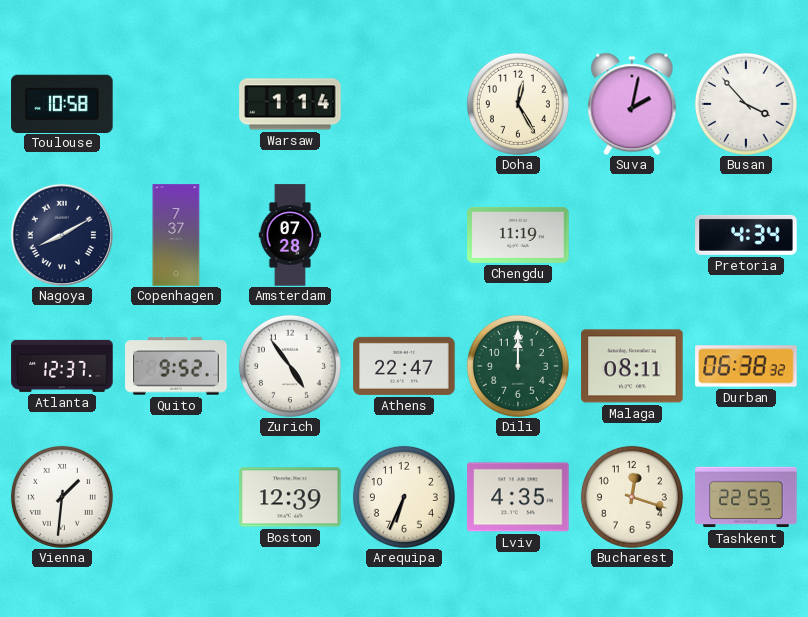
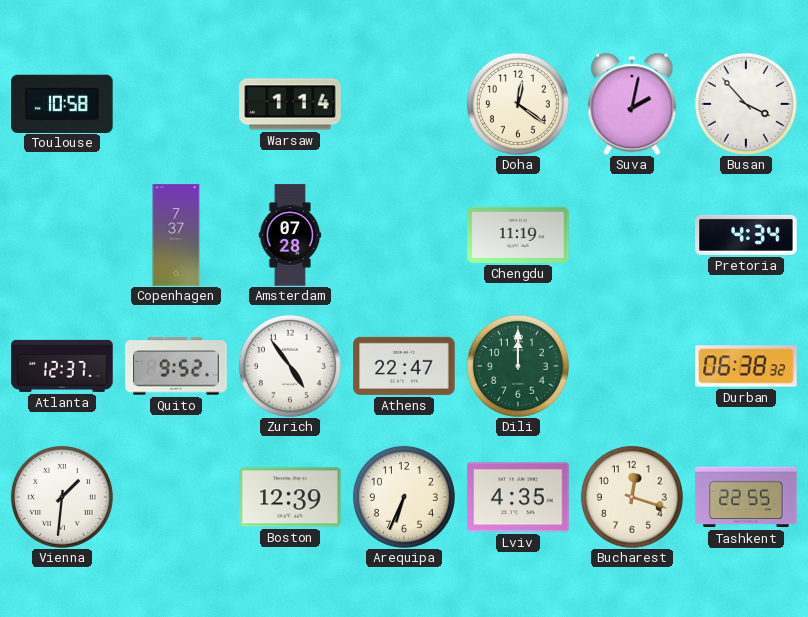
Doha: 12:25 -> 12:21 (518, 104)
Nagoya: 8:10 -> none (61, 234)
Malaga: 08:11 -> none (632, 366)
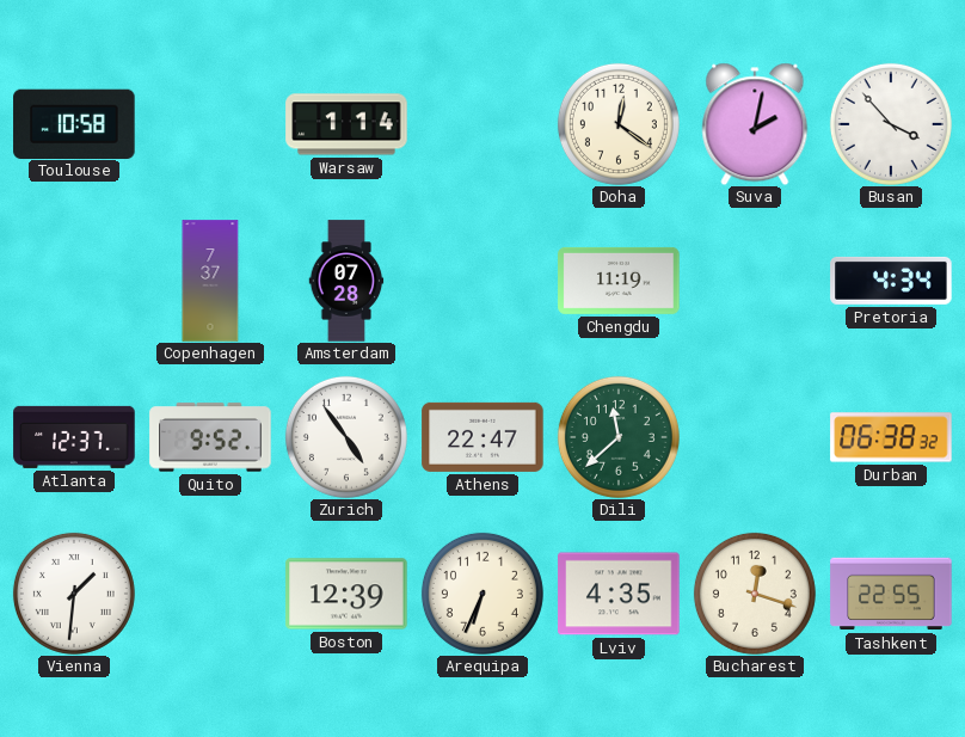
Dili: 12:00 -> 11:38 (619, 437)
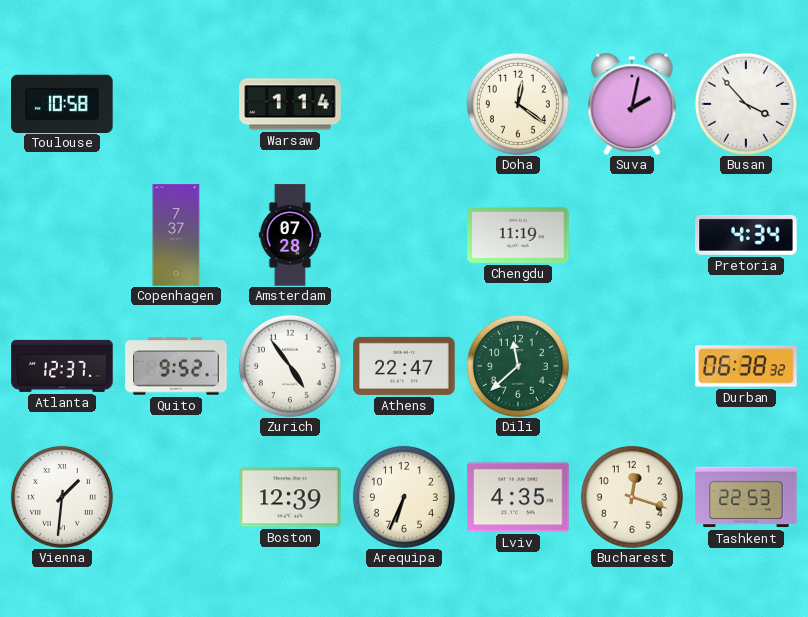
Tashkent: 22:55 -> 22:53 (746, 497)
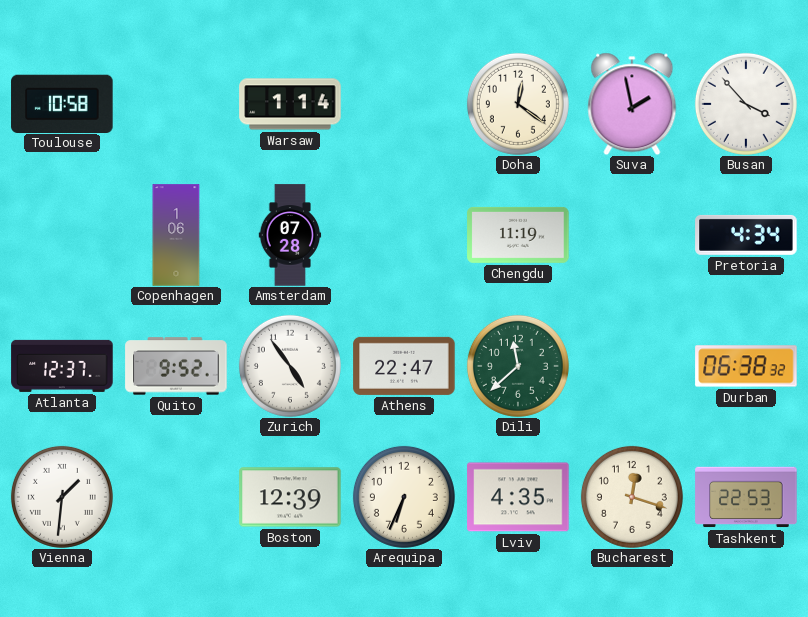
Suva: 2:02 -> 1:58 (632, 104)
Copenhagen: 7:37 -> 1:06 (176, 235)
